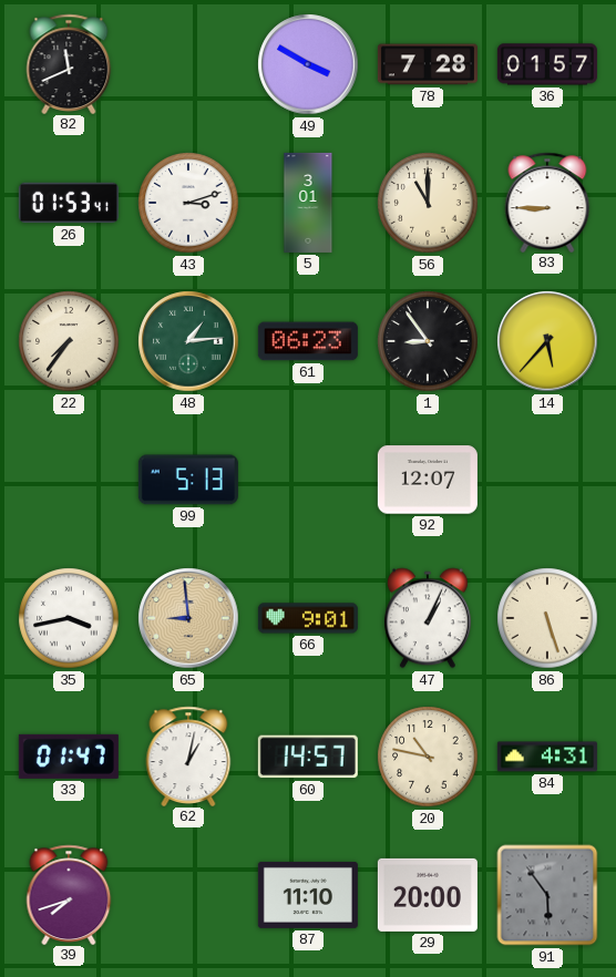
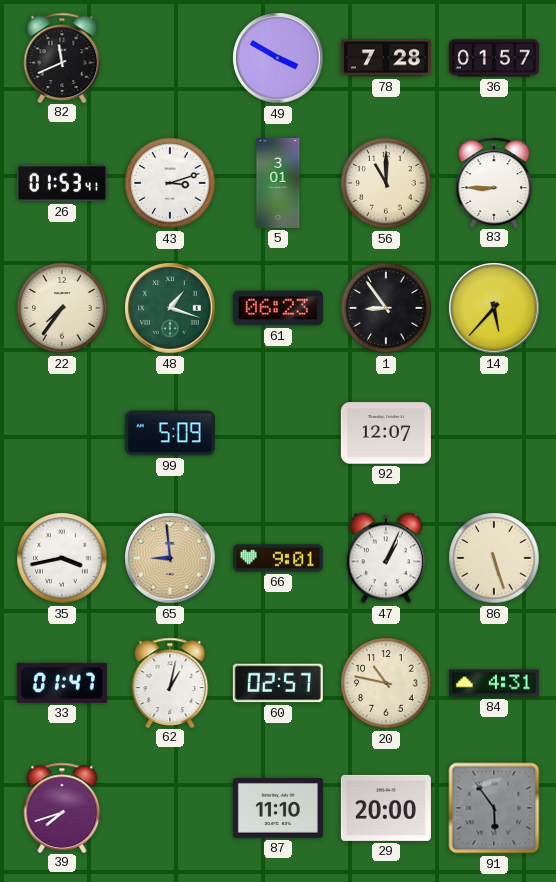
48: 1:14 -> 1:18 (170, 308)
99: 5:13 -> 5:09 (170, 433)
60: 14:57 -> 02:57 (278, 683)
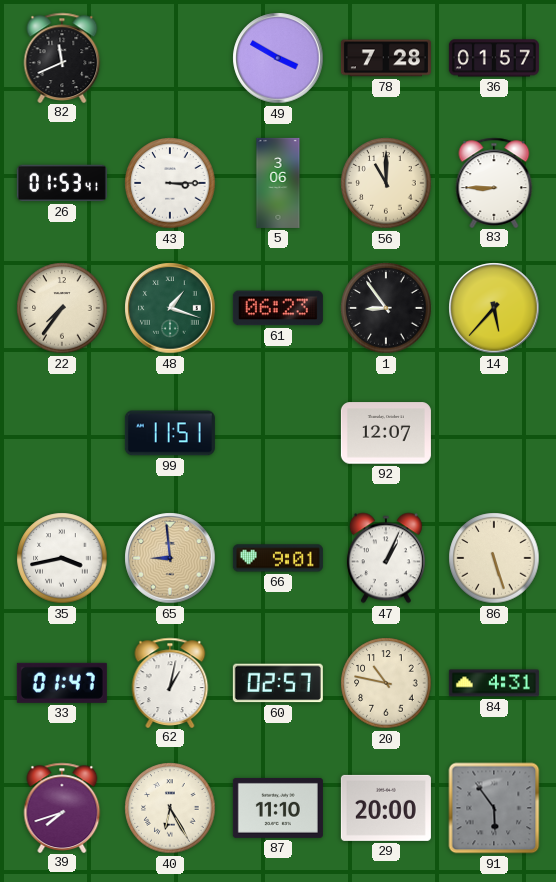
43: 3:12 -> 3:15 (170, 183)
5: 3:01 -> 3:06 (278, 183)
99: 5:09 -> 11:51 (170, 433)
40: none -> 6:25 (170, 808)
